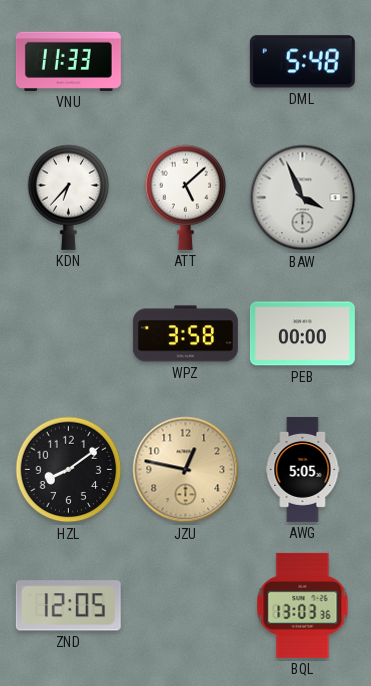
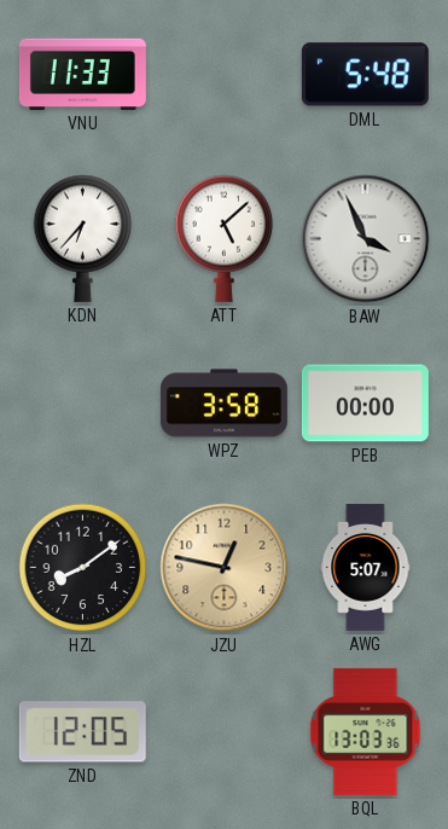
AWG: 5:05 -> 5:07 (366, 567)
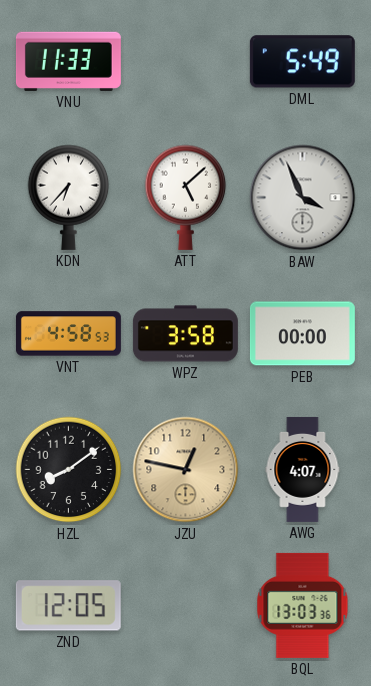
DML: 5:48 -> 5:49 (302, 62)
VNT: none -> 4:58 (68, 334)
AWG: 5:07 -> 4:07 (303, 469)
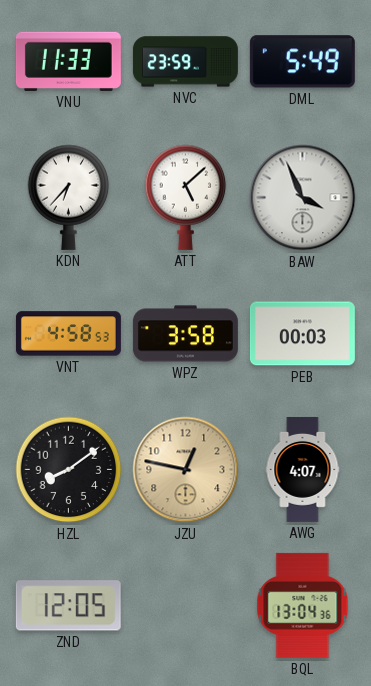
NVC: none -> 23:59 (185, 62)
PEB: 00:00 -> 00:03 (302, 334)
BQL: 13:03 -> 13:04 (303, 605)
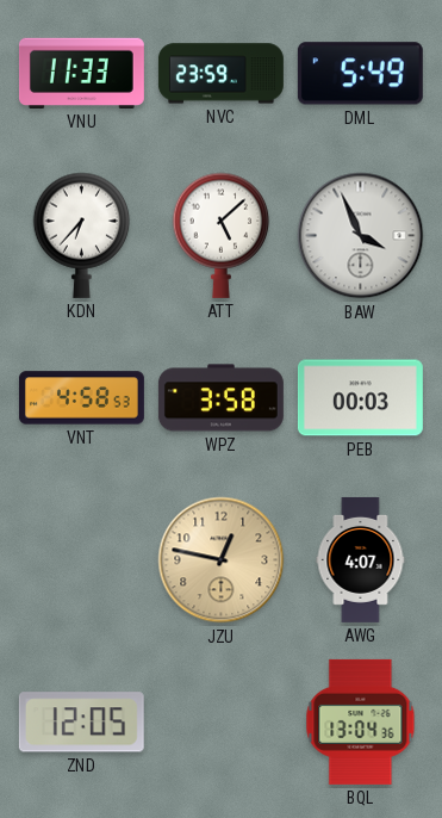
HZL: 8:09 -> none (69, 470)
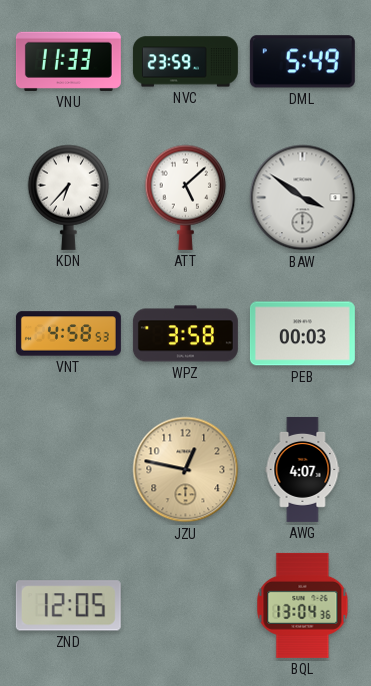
BAW: 3:56 -> 3:51 (303, 198)
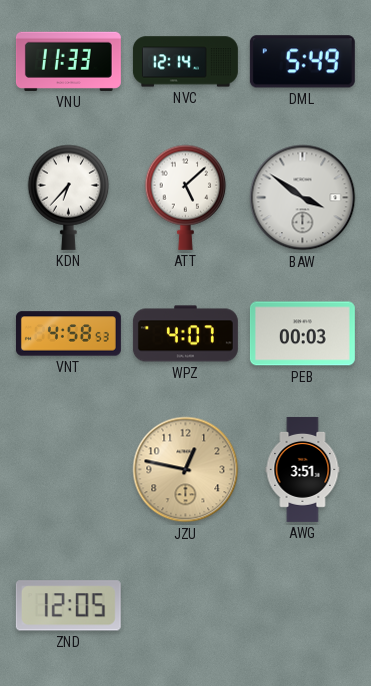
NVC: 23:59 -> 12:14 (185, 62)
WPZ: 3:58 -> 4:07 (185, 334)
AWG: 4:07 -> 3:51 (303, 469)
BQL: 13:04 -> none (303, 605)
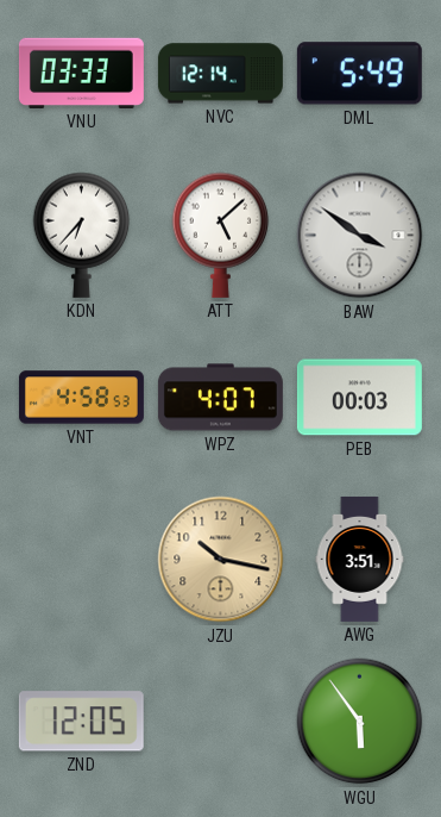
VNU: 11:33 -> 03:33 (81, 73)
JZU: 12:47 -> 10:17 (221, 560)
WGU: none -> 5:54 (360, 722)
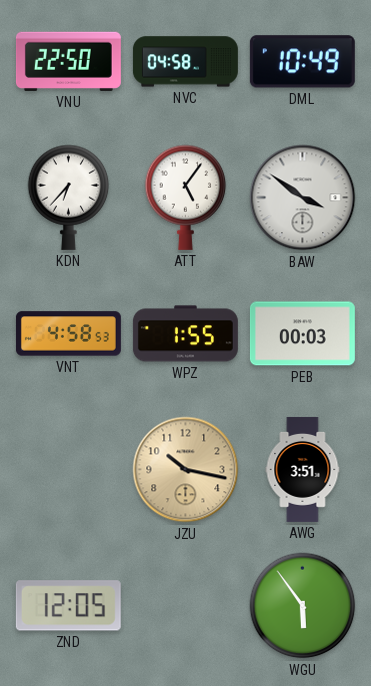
VNU: 03:33 -> 22:50 (68, 61)
NVC: 12:14 -> 04:58 (185, 62)
DML: 5:49 -> 10:49 (302, 62)
ATT: 5:08 -> 5:06 (186, 197)
WPZ: 4:07 -> 1:55 (185, 334)
